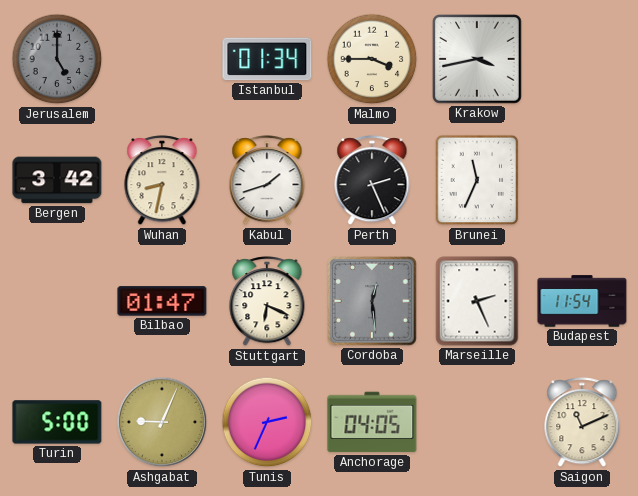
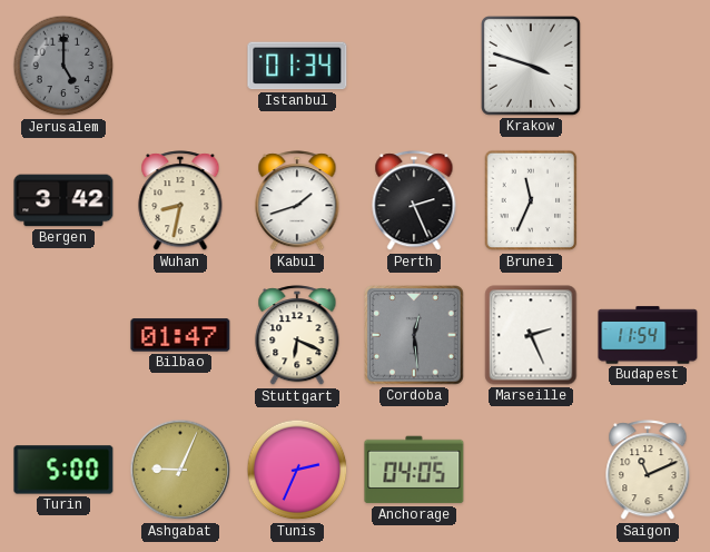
Malmo: 3:45 -> none (372, 59)
Krakow: 3:43 -> 3:48 (532, 67)
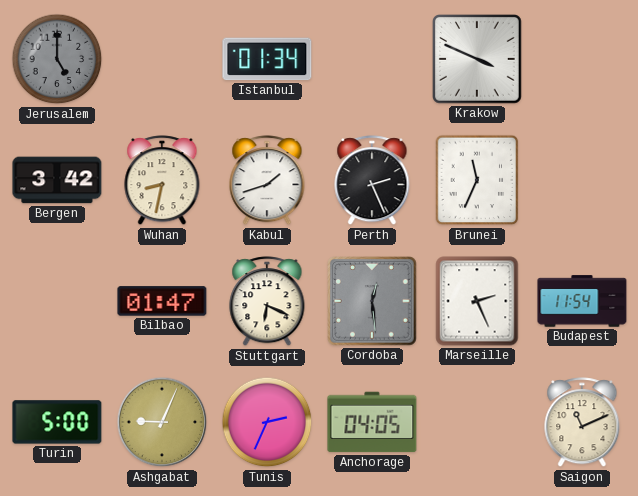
Krakow: 3:48 -> 3:49 (478, 60)
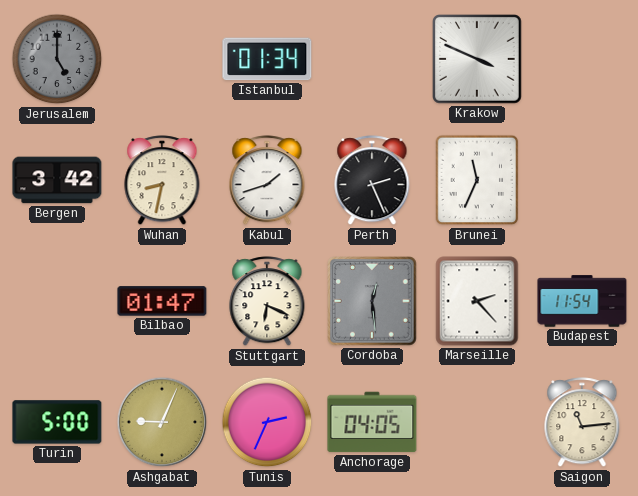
Marseille: 2:26 -> 2:23 (477, 301)
Saigon: 11:11 -> 11:14 (582, 423)
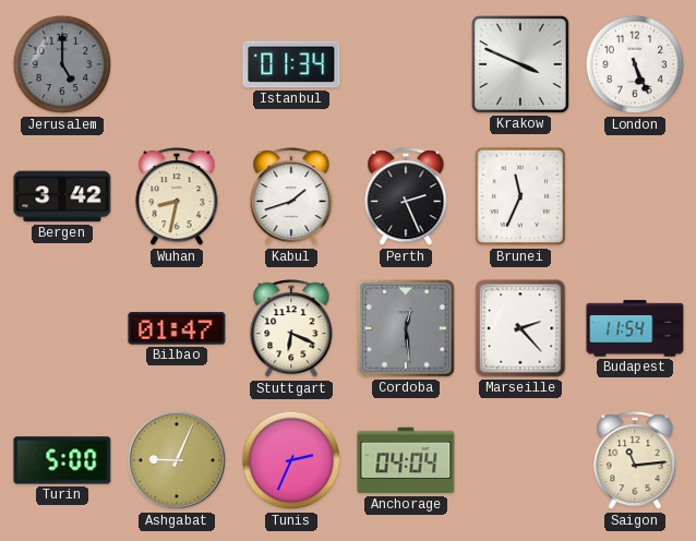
London: none -> 5:26 (635, 64)
Anchorage: 04:05 -> 04:04 (406, 460)
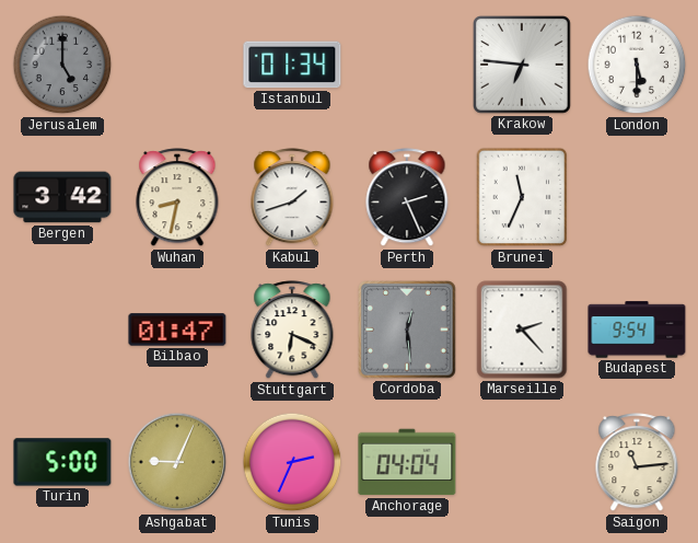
Krakow: 3:49 -> 6:46 (523, 66)
London: 5:26 -> 5:30 (637, 65)
Budapest: 11:54 -> 9:54 (637, 330)
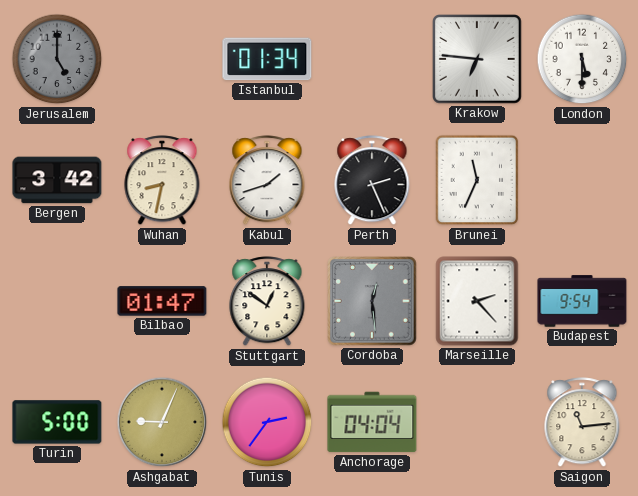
Stuttgart: 6:19 -> 12:51 (267, 302)
Tunis: 2:34 -> 2:36 (267, 422)
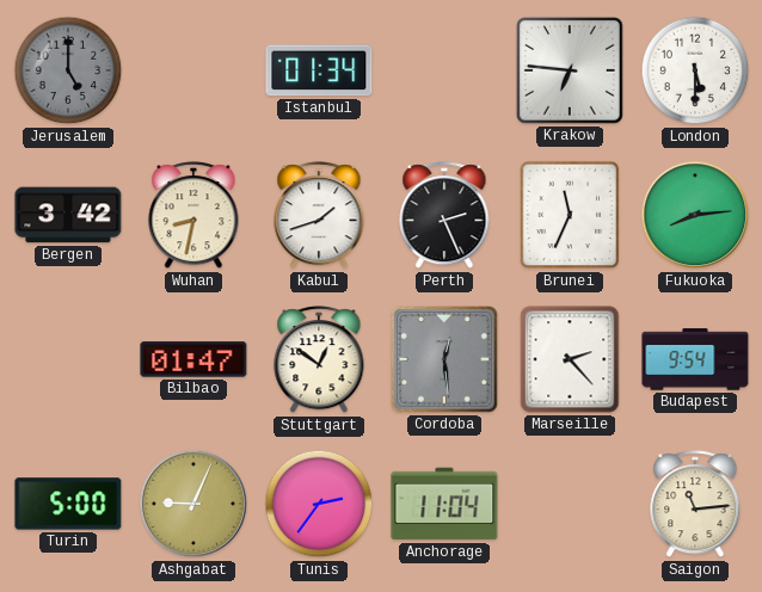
Fukuoka: none -> 8:14 (695, 215)
Anchorage: 04:04 -> 11:04 (444, 504)
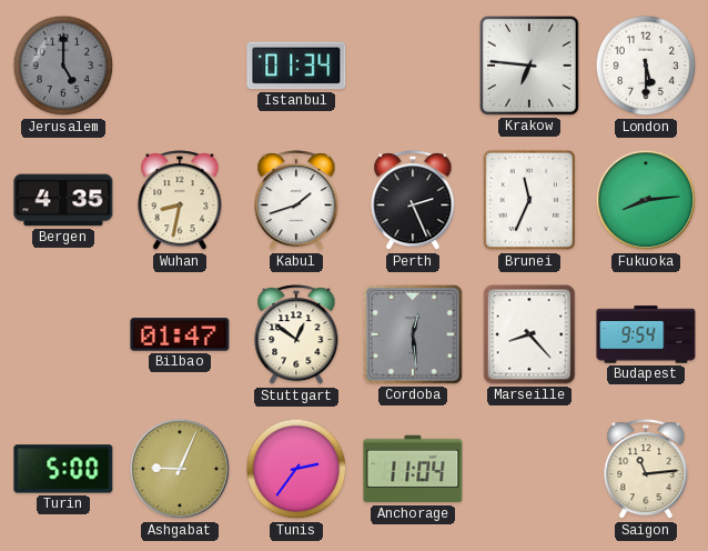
Bergen: 3:42 -> 4:35 (63, 200)
Marseille: 2:23 -> 8:23 (529, 334)
